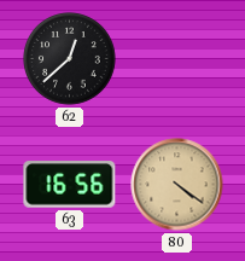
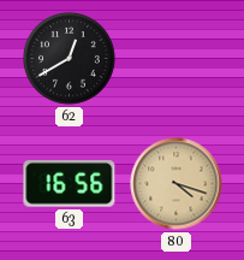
62: 12:38 -> 12:40 (70, 59)
80: 4:21 -> 4:18 (177, 184)
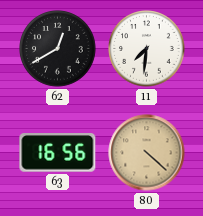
11: none -> 7:31 (147, 49)
80: 4:18 -> 4:22 (147, 153)
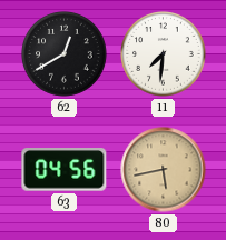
63: 16:56 -> 04:56 (65, 170)
80: 4:22 -> 5:43 (164, 170)
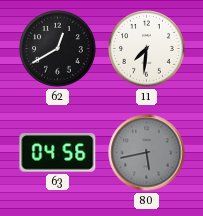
80 dial: champagne -> grey (147, 153)
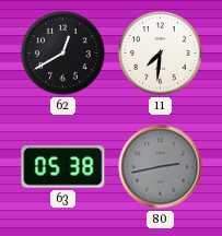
63: 04:56 -> 05:38 (63, 167)
80: 5:43 -> 2:43 (161, 167)
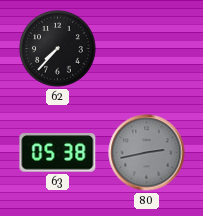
62: 12:40 -> 7:37 (58, 49)
11: 7:31 -> none (161, 54)
